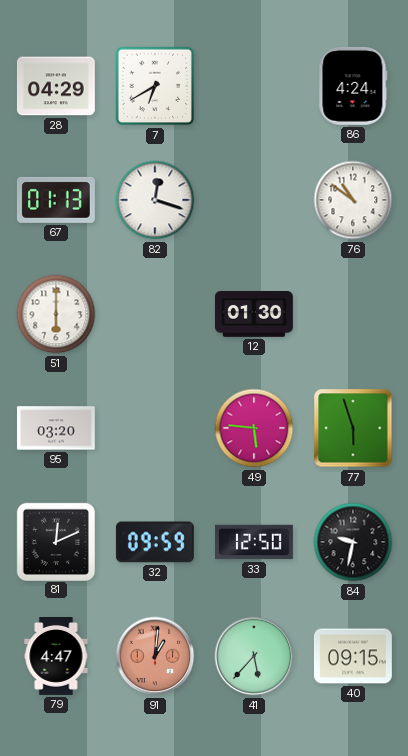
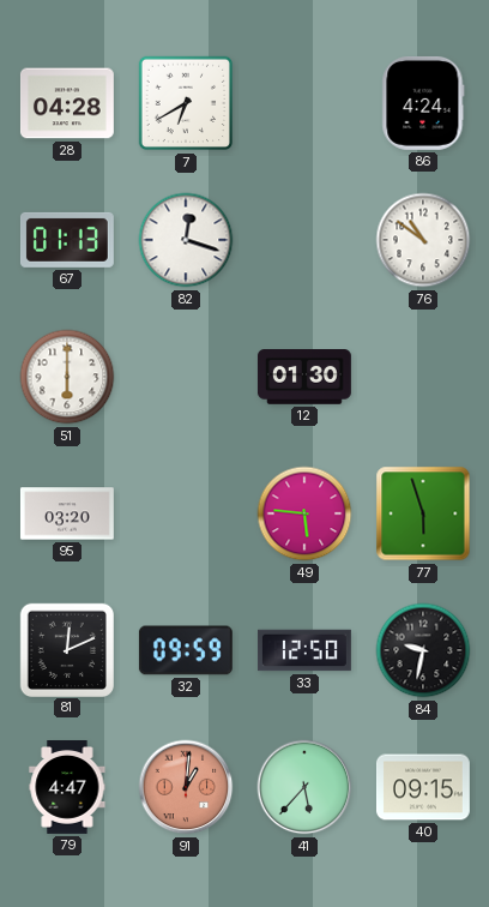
28: 04:29 -> 04:28 (67, 103)
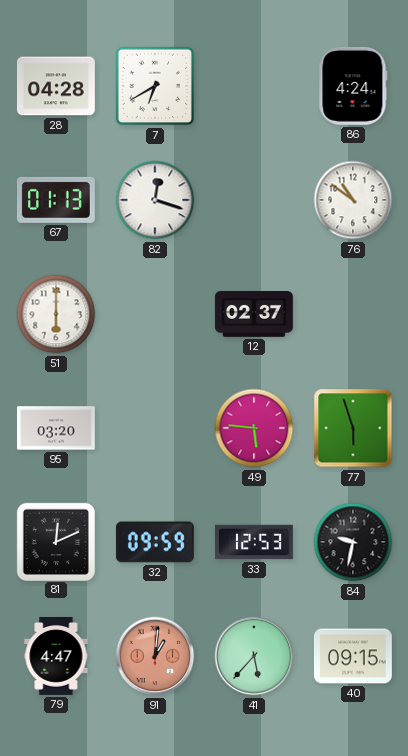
12: 01:30 -> 02:37 (254, 315)
33: 12:50 -> 12:53 (255, 542)
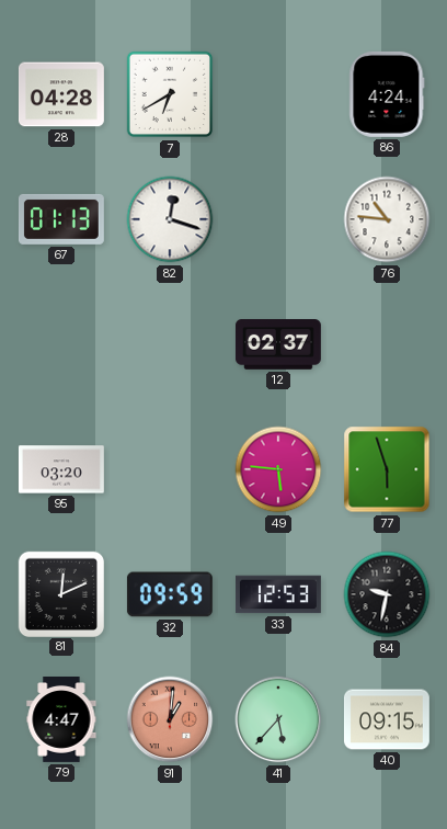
76: 10:51 -> 10:46 (387, 219)
51: 6:00 -> none (56, 314)
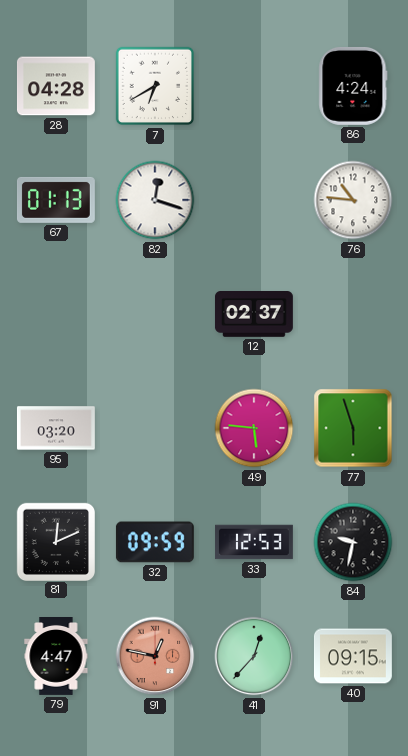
91: 1:01 -> 12:47 (155, 656)
41: 5:37 -> 12:37 (254, 656)
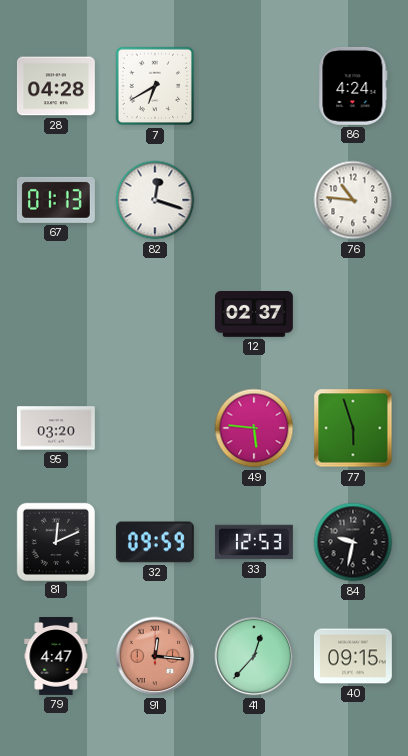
91: 12:47 -> 12:16 (155, 656)
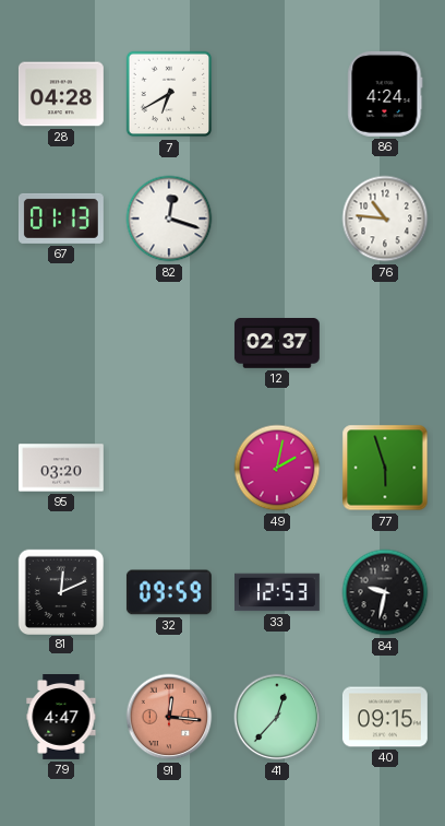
49: 5:46 -> 2:02 (277, 468)
